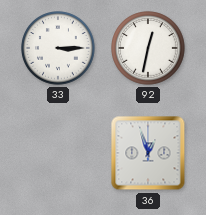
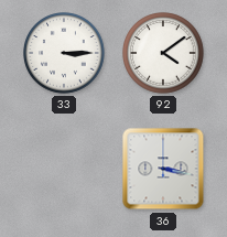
92: 12:32 -> 4:09 (163, 53)
36: 12:57 -> 3:17 (163, 169)
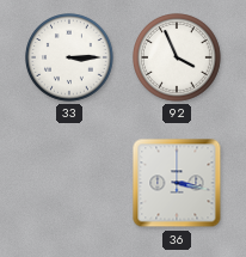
92: 4:09 -> 3:56 (177, 57)
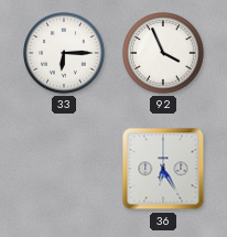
33: 3:15 -> 6:15 (64, 53)
36: 3:17 -> 6:25 (163, 169)
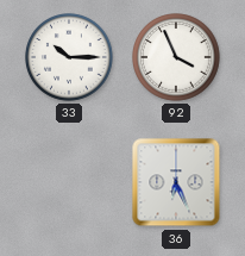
33: 6:15 -> 10:15 (69, 57)
36: 6:25 -> 6:26 (176, 182)
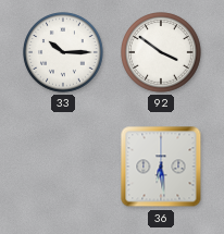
92: 3:56 -> 3:51 (161, 52)
36: 6:26 -> 6:29 (161, 167)
